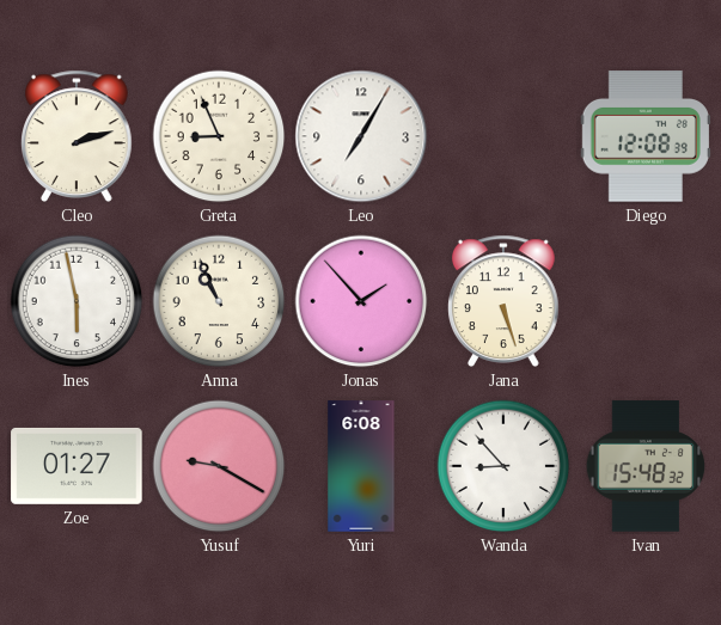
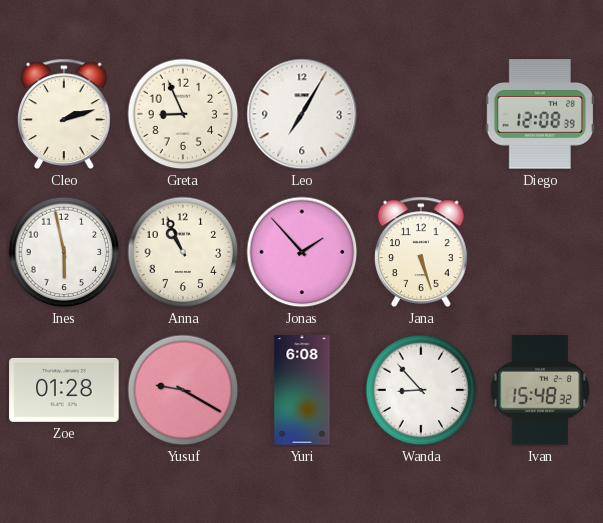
Zoe: 01:27 -> 01:28 (64, 390)
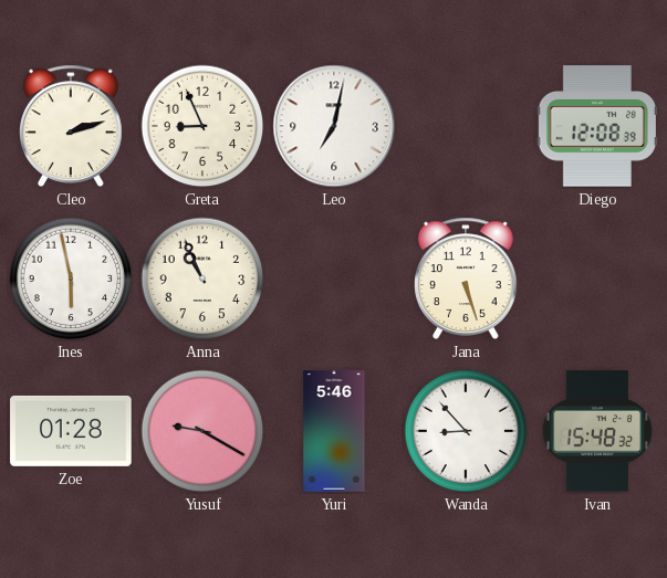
Leo: 7:05 -> 7:02 (334, 126)
Jonas: 1:53 -> none (302, 252)
Yuri: 6:08 -> 5:46 (334, 431)
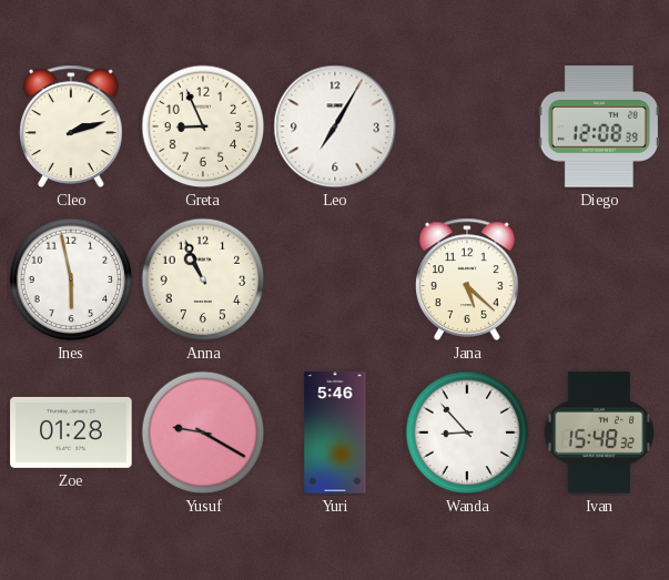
Leo: 7:02 -> 7:05 (335, 126)
Jana: 5:27 -> 5:22 (468, 279)
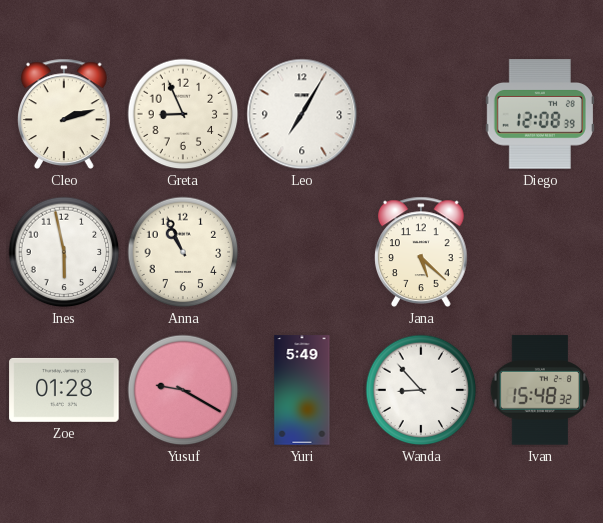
Yuri: 5:46 -> 5:49 (302, 390)
